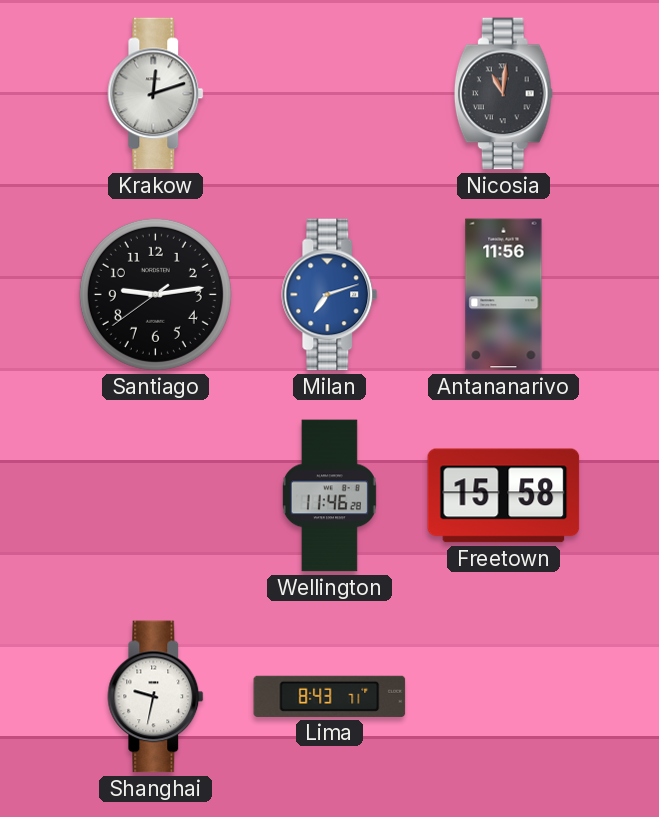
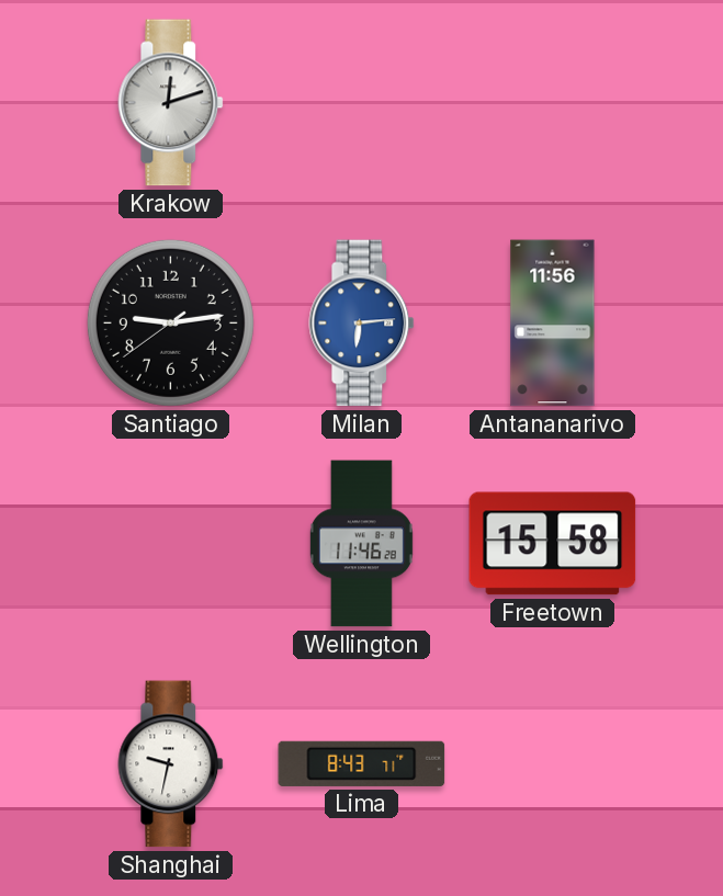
Nicosia: 11:01 -> none (503, 94)
Milan: 7:12 -> 6:14 (362, 324)
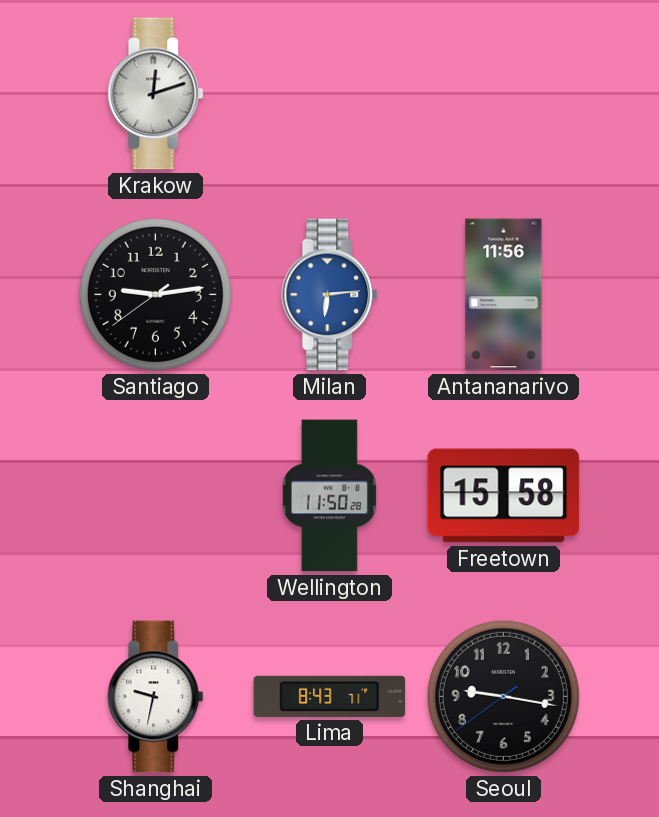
Wellington: 11:46 -> 11:50 (329, 496)
Seoul: none -> 9:16 (503, 696)
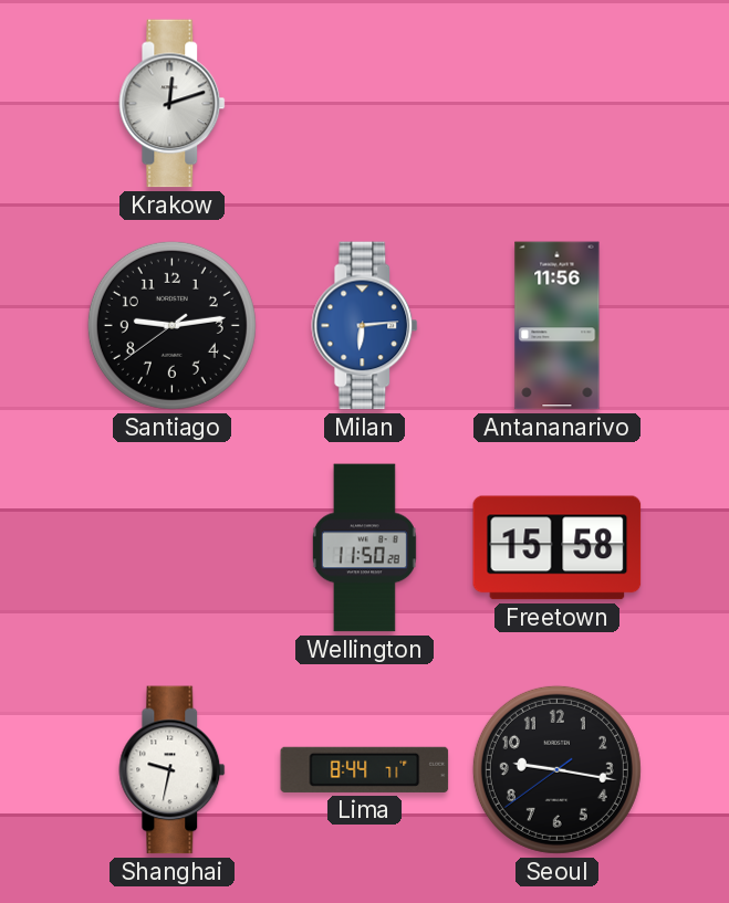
Lima: 8:43 -> 8:44 (365, 769)
